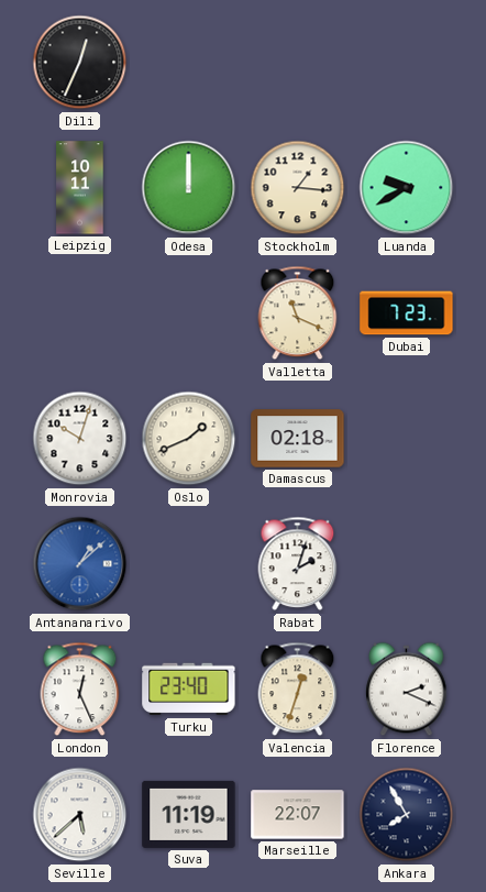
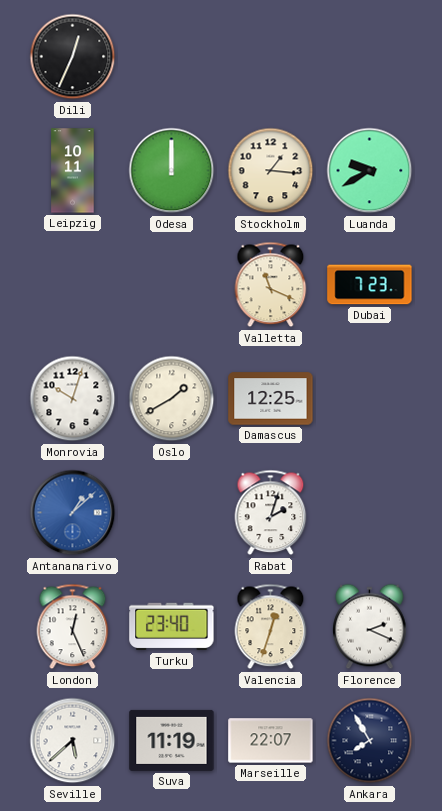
Oslo: 1:41 -> 1:40 (172, 399)
Damascus: 02:18 -> 12:25 (271, 399)
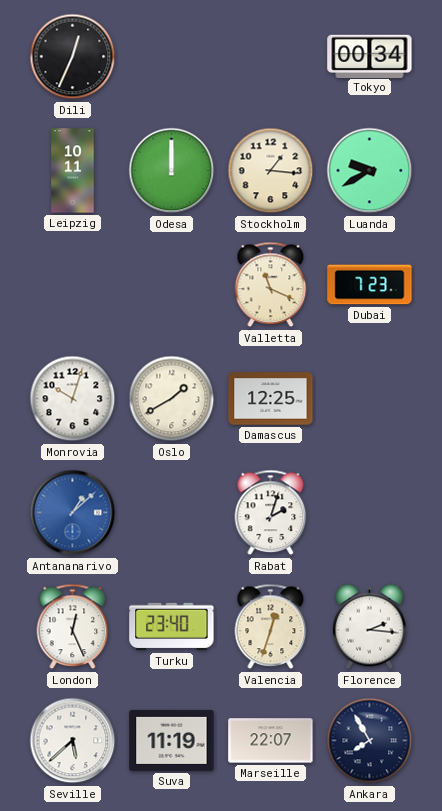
Tokyo: none -> 00:34 (370, 56)
Florence: 2:19 -> 2:16 (370, 627)
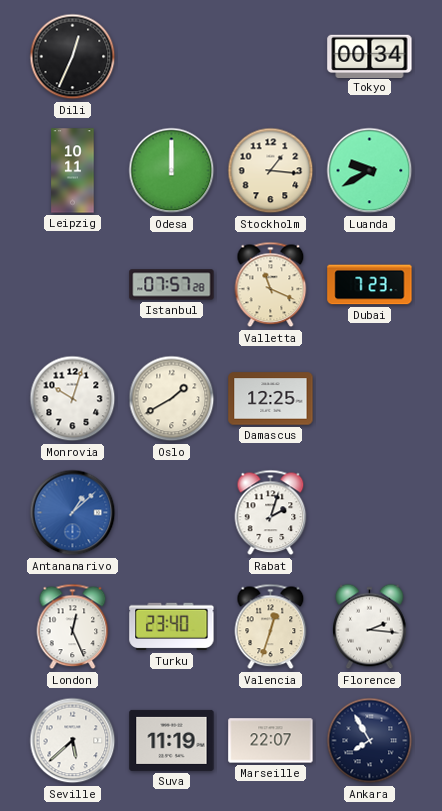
Istanbul: none -> 07:57 (172, 285)
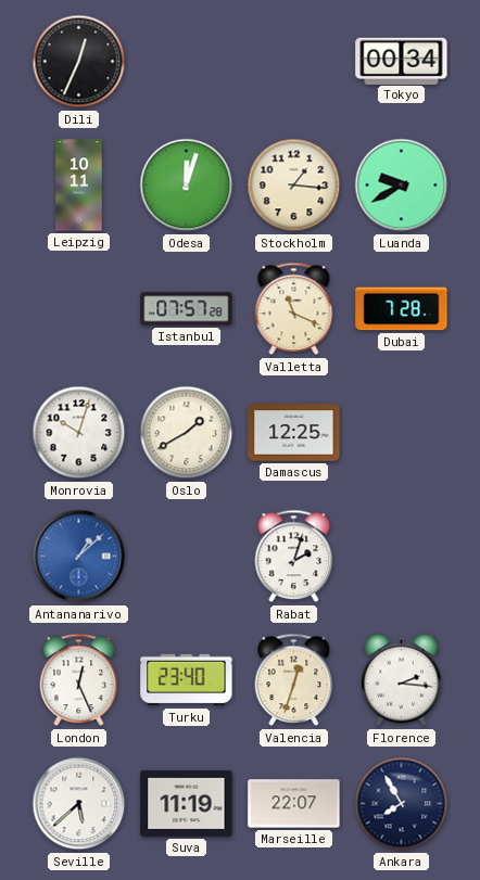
Odesa: 12:00 -> 12:03 (187, 186)
Dubai: 7:23 -> 7:28 (402, 309)
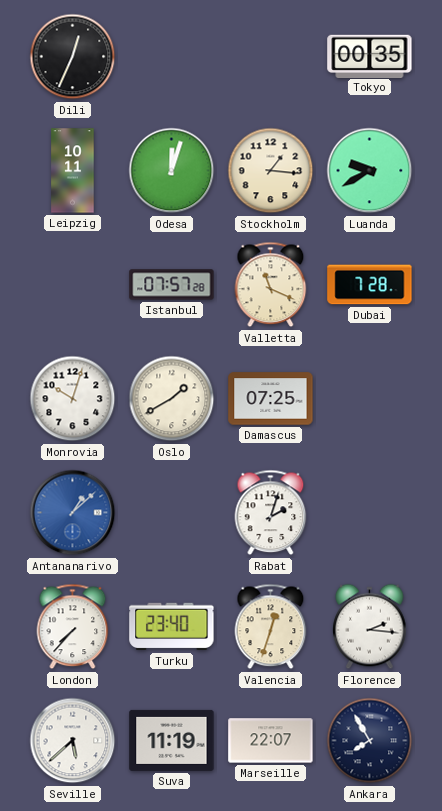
Tokyo: 00:34 -> 00:35 (370, 56)
Damascus: 12:25 -> 07:25 (271, 399)
London: 12:26 -> 7:37 (73, 627)
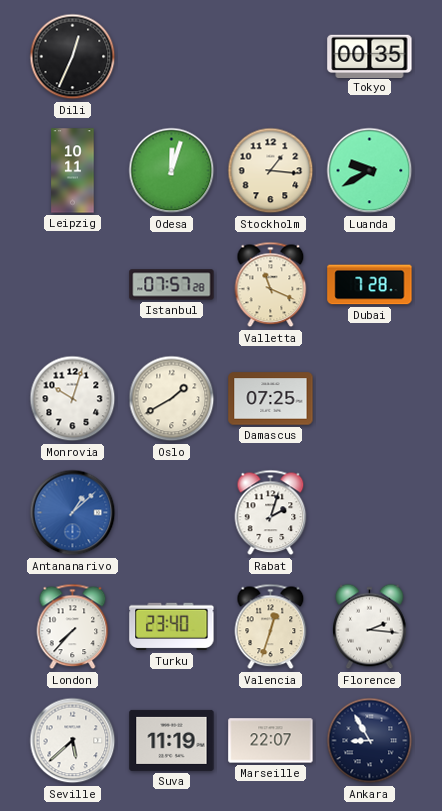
Ankara: 7:55 -> 8:55 (370, 741)
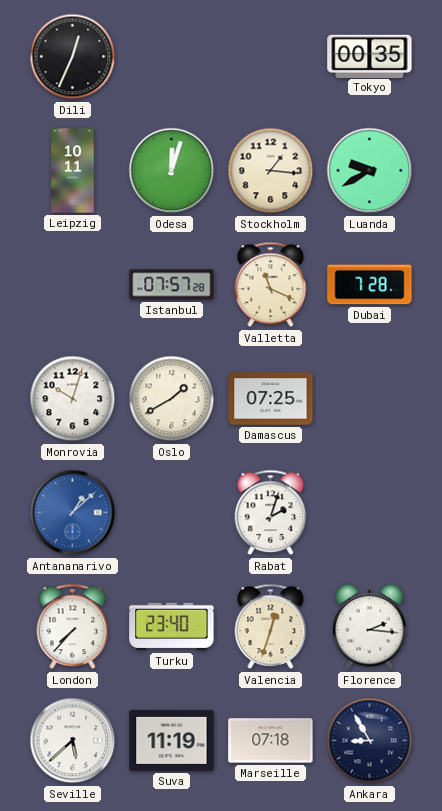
Marseille: 22:07 -> 07:18 (271, 741)
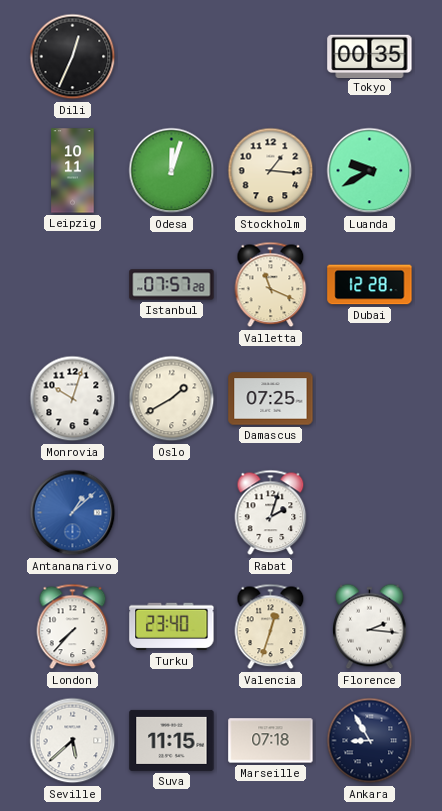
Dubai: 7:28 -> 12:28 (370, 285)
Suva: 11:19 -> 11:15 (172, 740)
